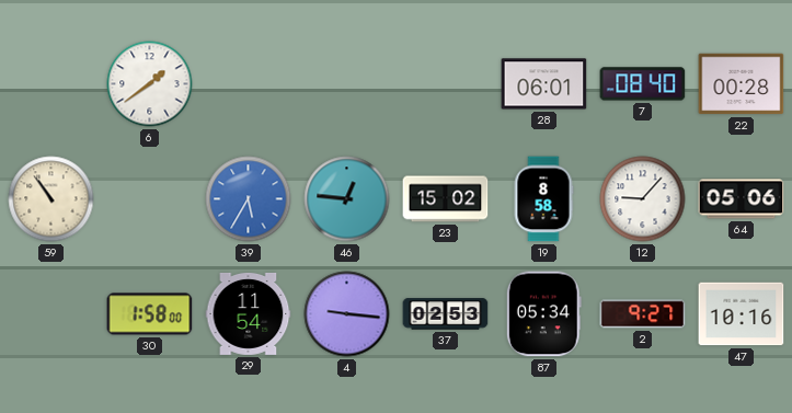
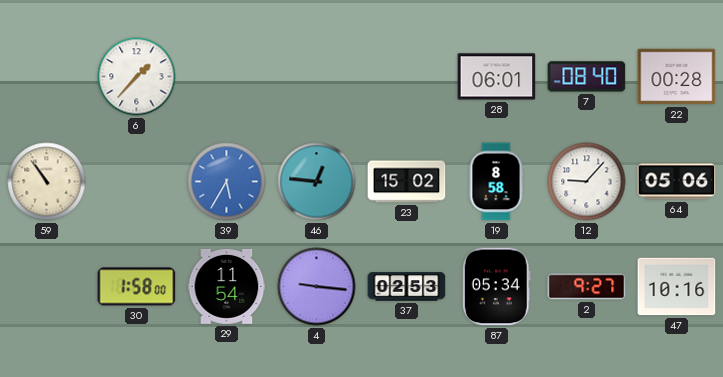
6: 1:39 -> 1:37 (137, 77)
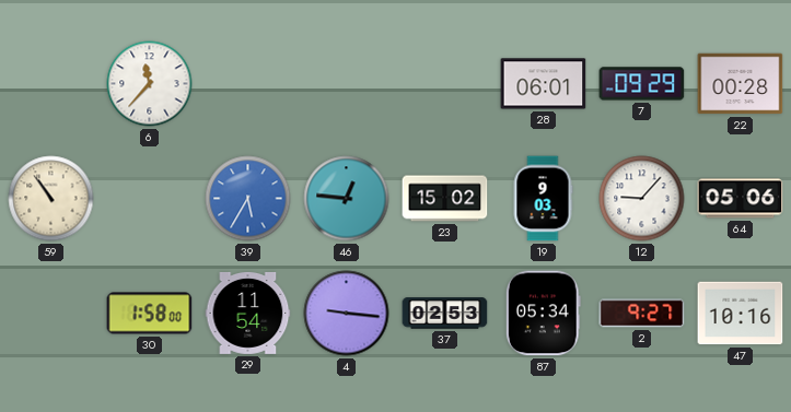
6: 1:37 -> 11:37 (150, 84)
7: 08:40 -> 09:29 (642, 84)
19: 8:58 -> 9:03 (543, 199)
